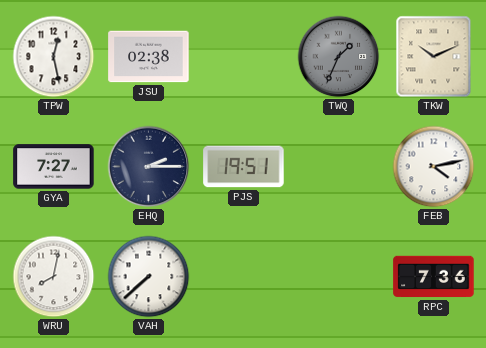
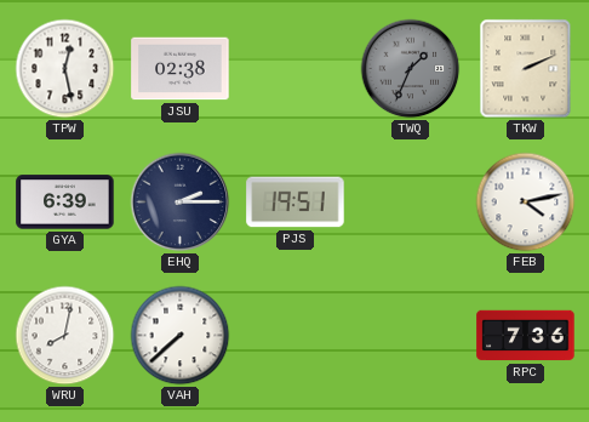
TKW: 10:11 -> 2:11 (526, 69)
GYA: 7:27 -> 6:39 (65, 203)
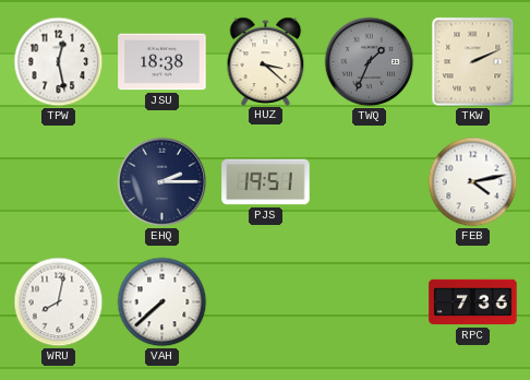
JSU: 02:38 -> 18:38 (162, 62)
HUZ: none -> 3:22 (266, 61)
GYA: 6:39 -> none (65, 203)
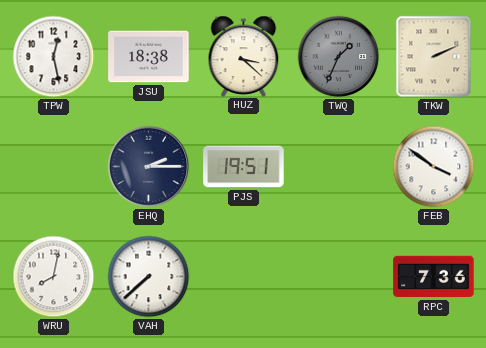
FEB: 4:13 -> 3:51 (434, 167)
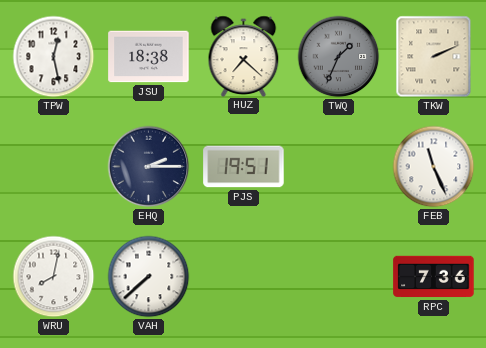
HUZ: 3:22 -> 7:22 (244, 56)
FEB: 3:51 -> 11:26 (434, 167)
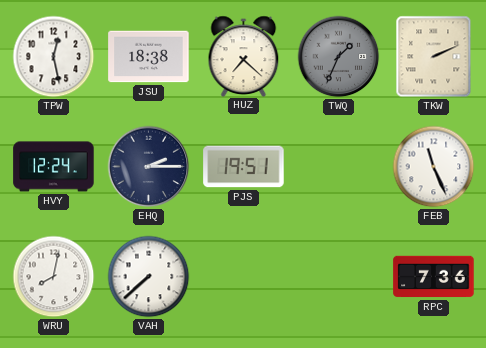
HVY: none -> 12:24 (54, 167)
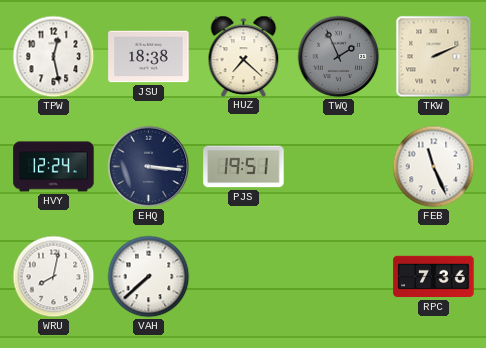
TWQ: 1:34 -> 1:56 (339, 57)
EHQ: 2:15 -> 3:16 (149, 167)
